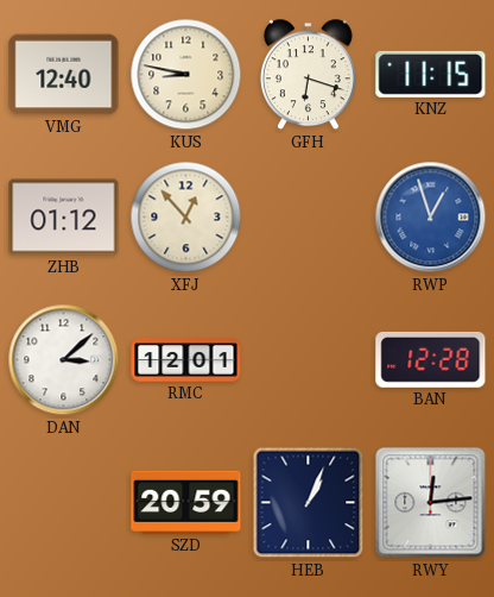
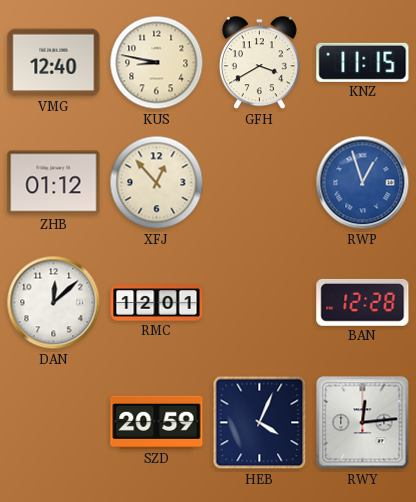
GFH: 6:18 -> 3:40 (259, 63)
DAN: 3:08 -> 12:08 (54, 303)
HEB: 1:04 -> 4:04 (260, 423)
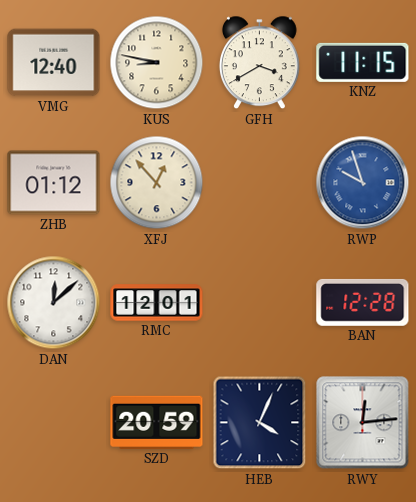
RWP: 12:57 -> 9:57 (363, 183)
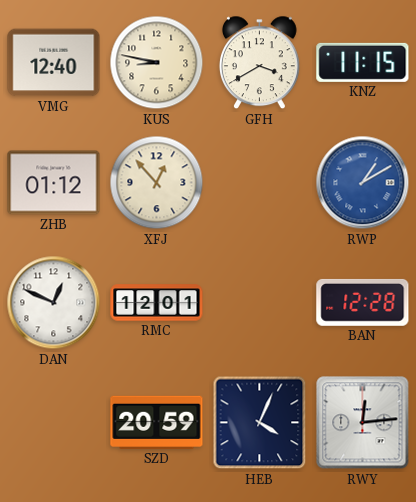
RWP: 9:57 -> 1:10 (363, 183)
DAN: 12:08 -> 12:49 (54, 303)
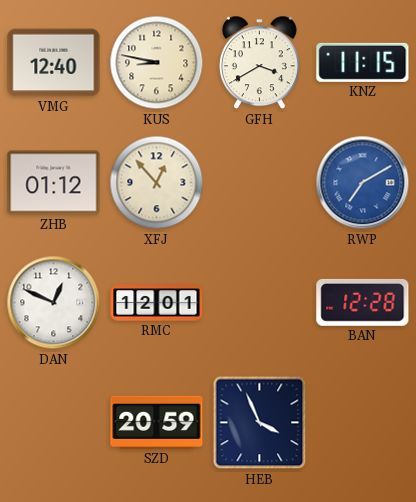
RWP: 1:10 -> 7:10 (363, 183)
HEB: 4:04 -> 3:56 (260, 423)
RWY: 12:14 -> none (363, 423)
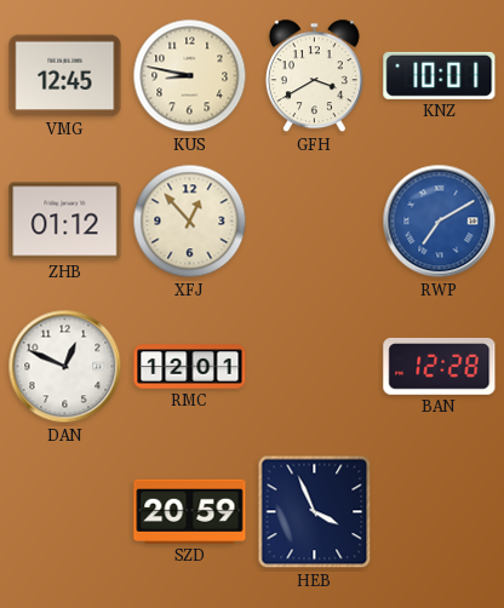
VMG: 12:40 -> 12:45 (65, 76)
KNZ: 11:15 -> 10:01 (440, 75)
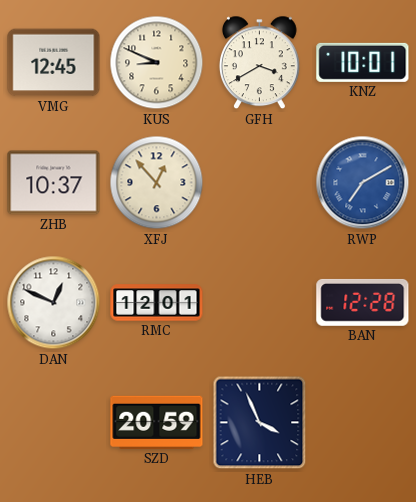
KUS: 8:47 -> 8:49 (157, 63)
ZHB: 01:12 -> 10:37 (54, 183)
